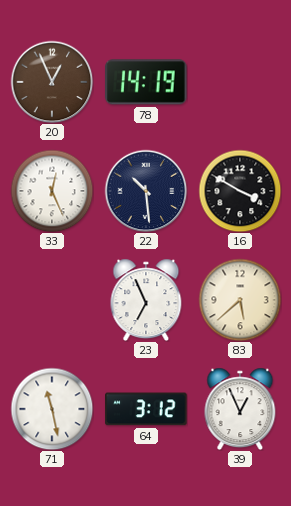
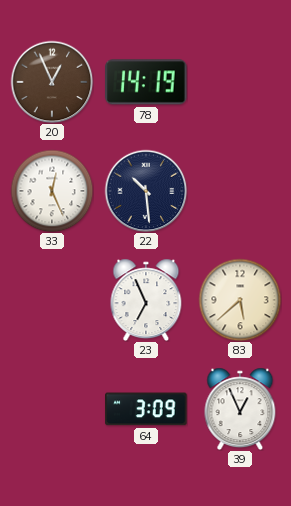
16: 3:50 -> none (240, 191)
71: 11:28 -> none (52, 409)
64: 3:12 -> 3:09 (146, 409)
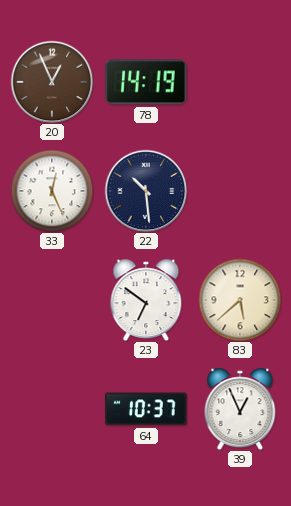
23: 6:56 -> 6:51 (146, 300)
64: 3:09 -> 10:37 (146, 409)
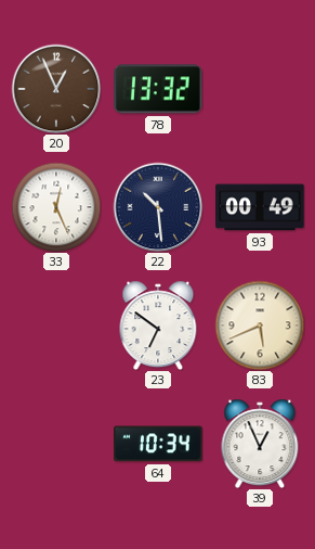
78: 14:19 -> 13:32 (158, 89)
93: none -> 00:49 (260, 207)
83: 5:38 -> 5:41 (260, 325)
64: 10:37 -> 10:34 (158, 444)
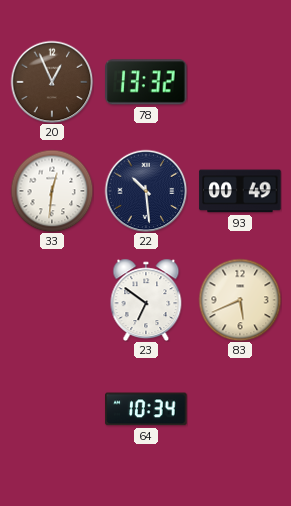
33: 12:26 -> 12:31 (52, 191)
39: 12:56 -> none (260, 444)
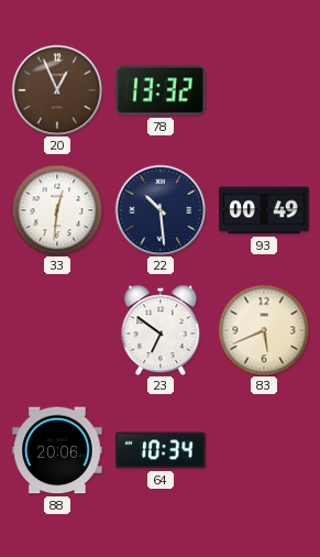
88: none -> 20:06 (57, 450)
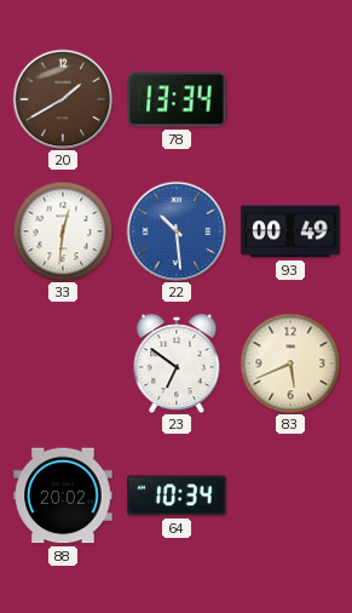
20: 12:56 -> 1:40 (63, 99)
78: 13:32 -> 13:34 (177, 99)
22 dial: navy -> blue (177, 231)
88: 20:06 -> 20:02 (63, 495)
